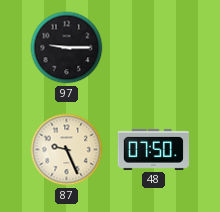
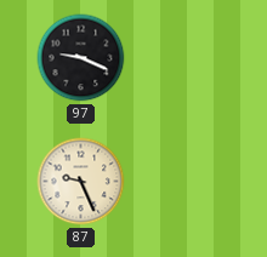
97: 9:15 -> 9:19 (81, 58)
48: 07:50 -> none (153, 149)
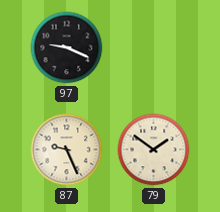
79: none -> 1:51 (154, 150)
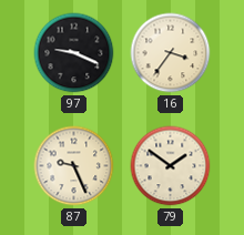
16: none -> 3:36 (171, 53)
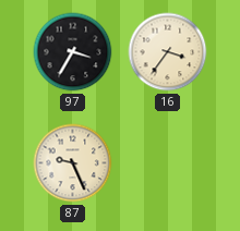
97: 9:19 -> 3:35 (73, 52)
79: 1:51 -> none (171, 166)
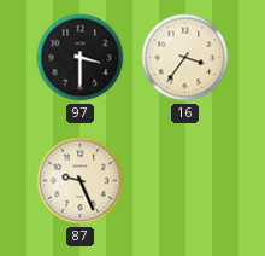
97: 3:35 -> 3:30 (81, 58)
